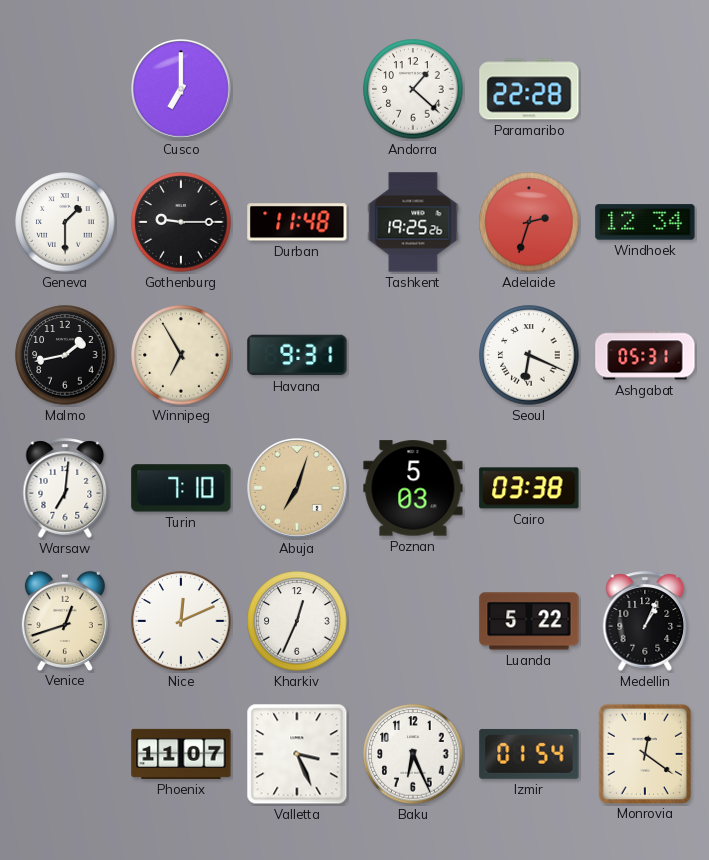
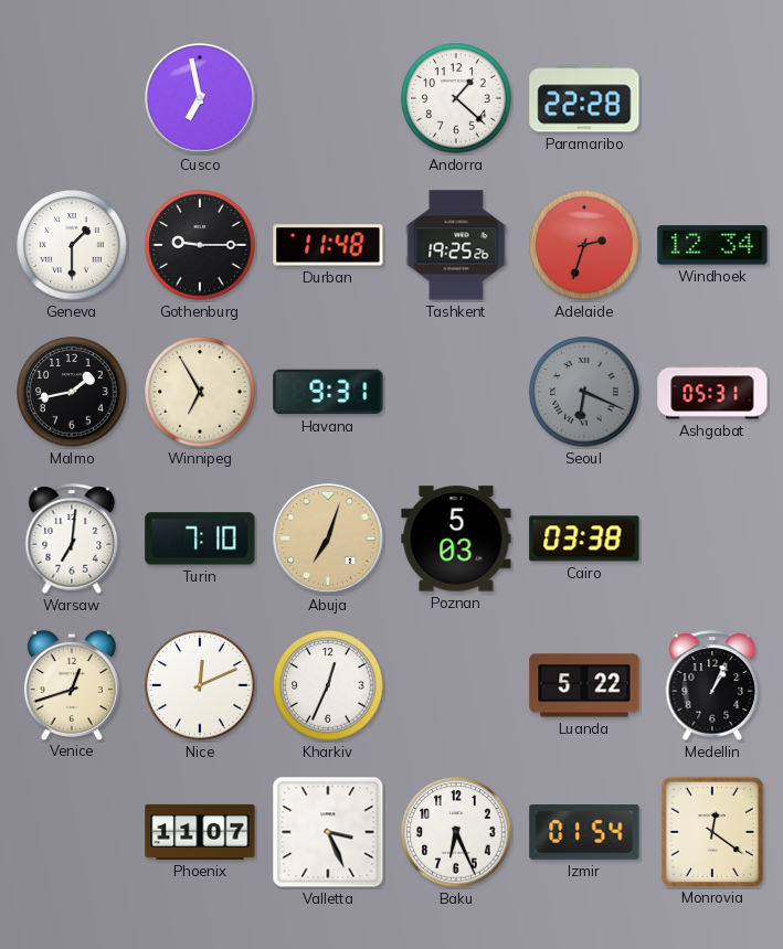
Cusco: 7:00 -> 6:58 (201, 99)
Seoul dial: white -> grey (584, 392)
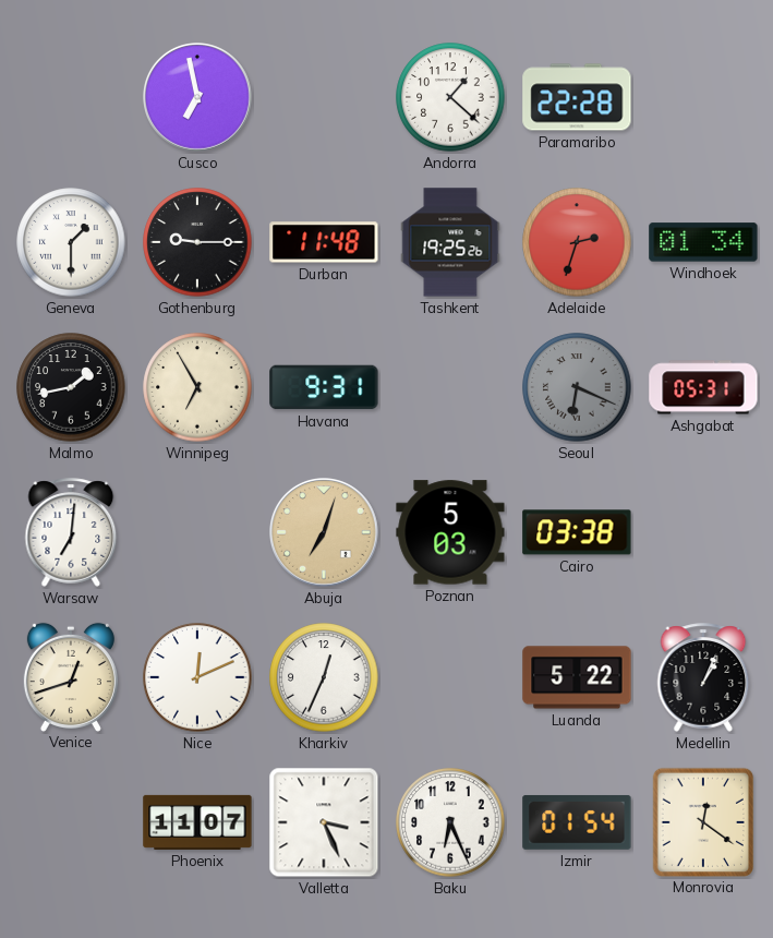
Windhoek: 12:34 -> 01:34 (703, 242)
Turin: 7:10 -> none (200, 539)
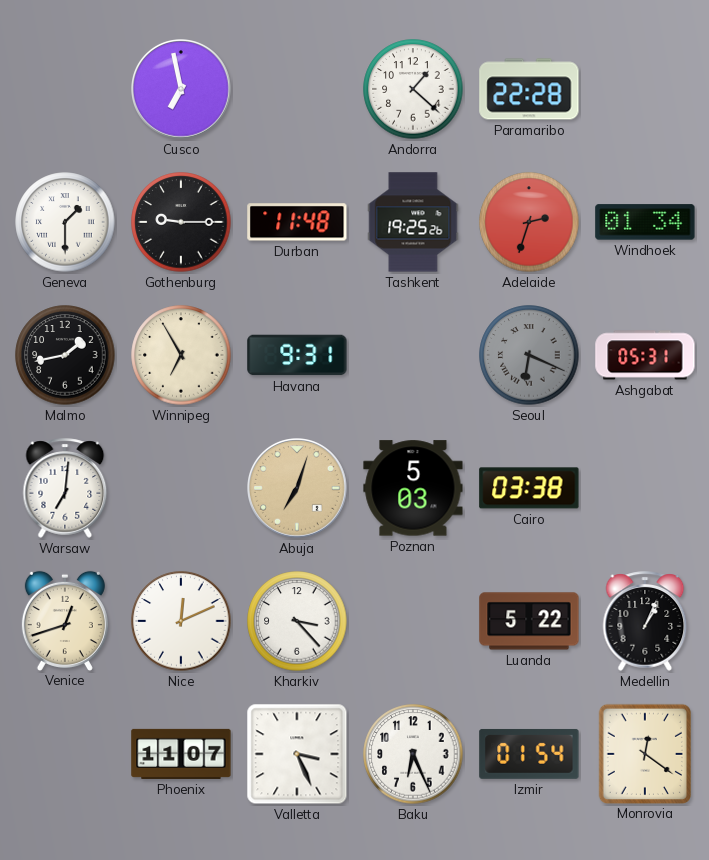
Kharkiv: 12:34 -> 3:23 (297, 621)
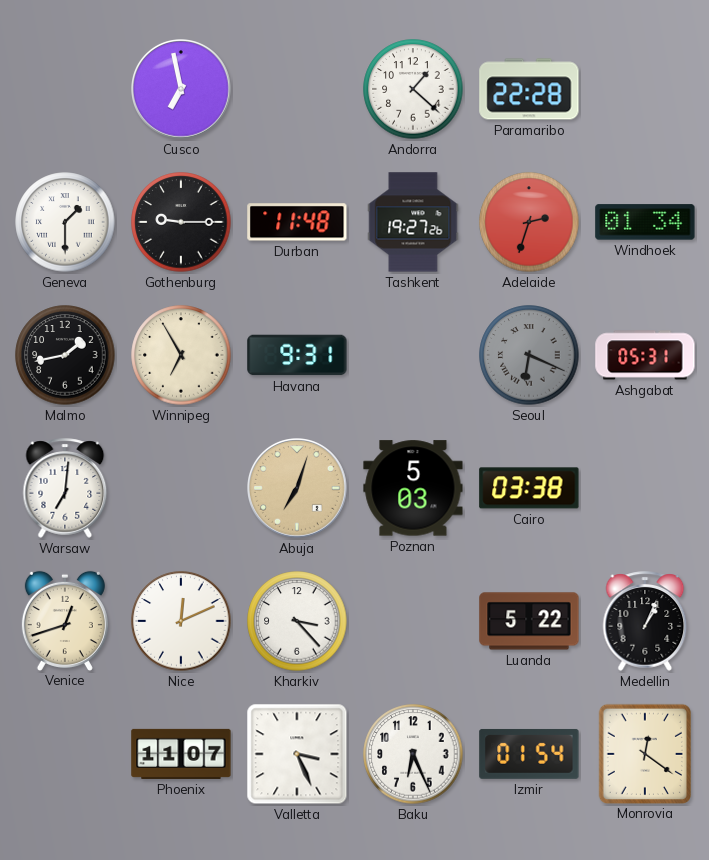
Tashkent: 19:25 -> 19:27 (413, 222)
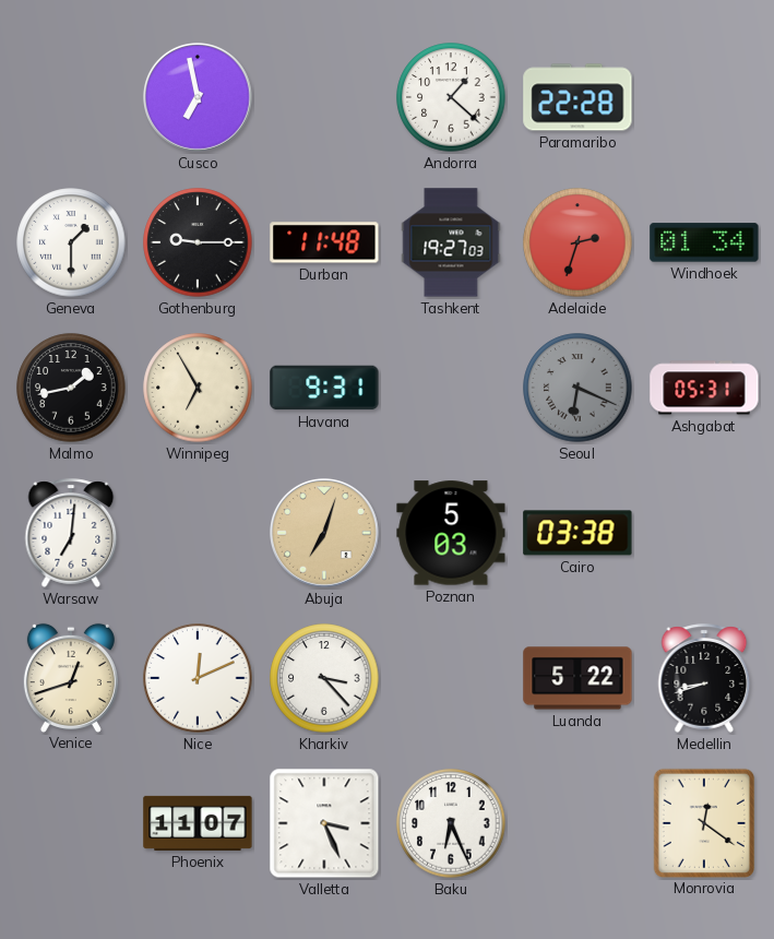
Tashkent: 19:27:26 -> 19:27:03 (451, 242)
Medellin: 1:04 -> 8:42 (704, 678)
Izmir: 01:54 -> none (529, 754)
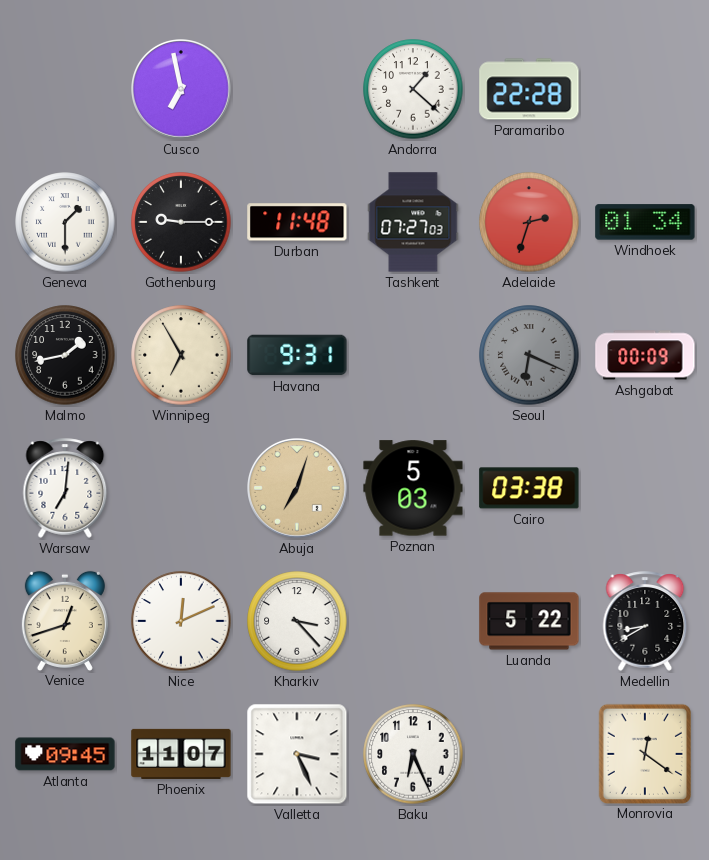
Tashkent: 19:27 -> 07:27 (413, 222)
Ashgabat: 05:31 -> 00:09 (645, 355)
Medellin: 8:42 -> 8:40 (645, 621)
Atlanta: none -> 09:45 (65, 754)
